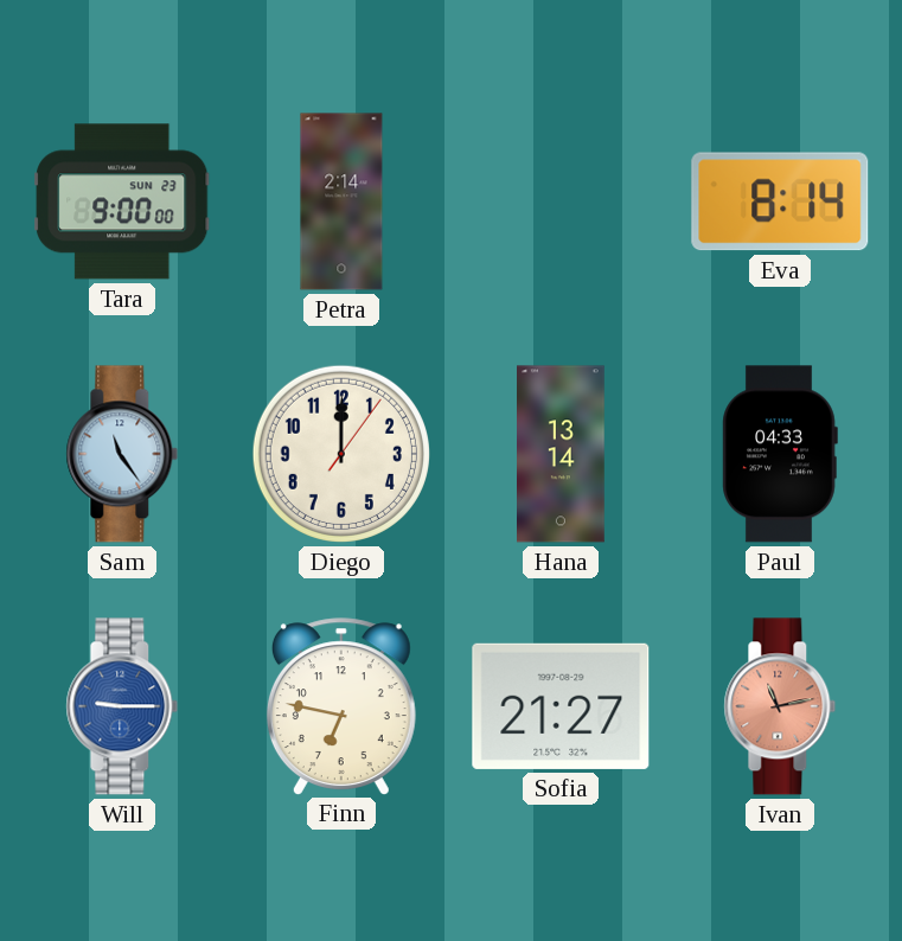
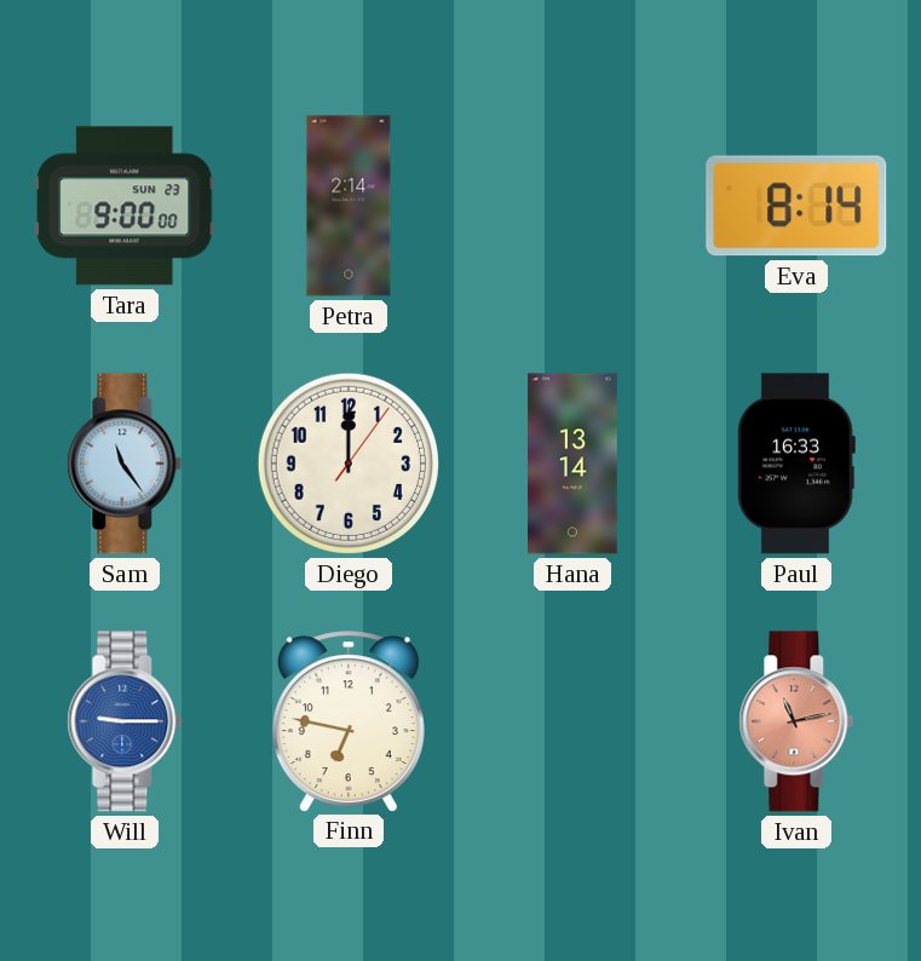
Paul: 04:33 -> 16:33 (796, 464)
Sofia: 21:27 -> none (561, 706)
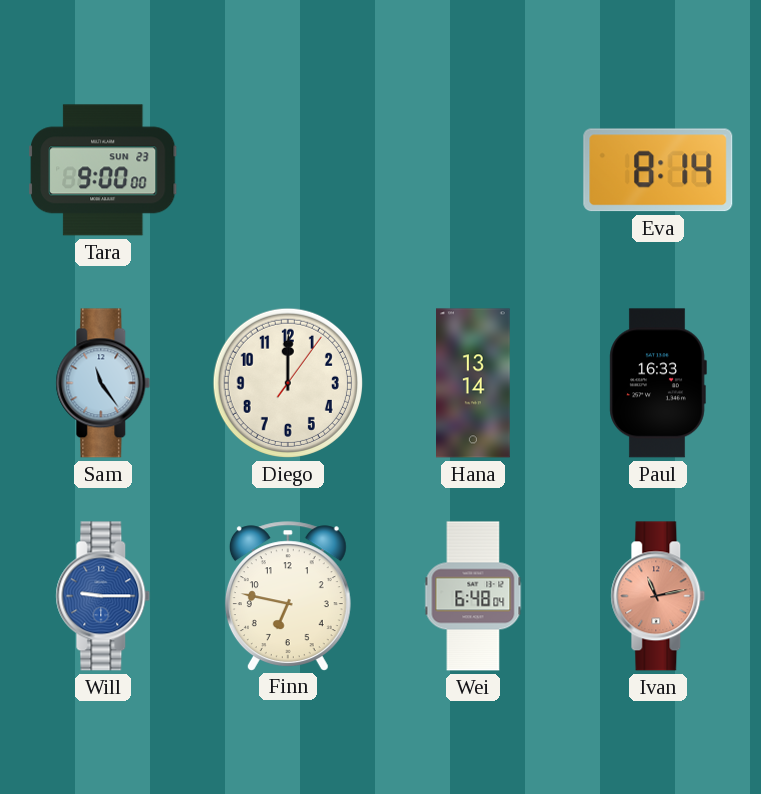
Petra: 2:14 -> none (349, 206)
Wei: none -> 6:48 (473, 596)
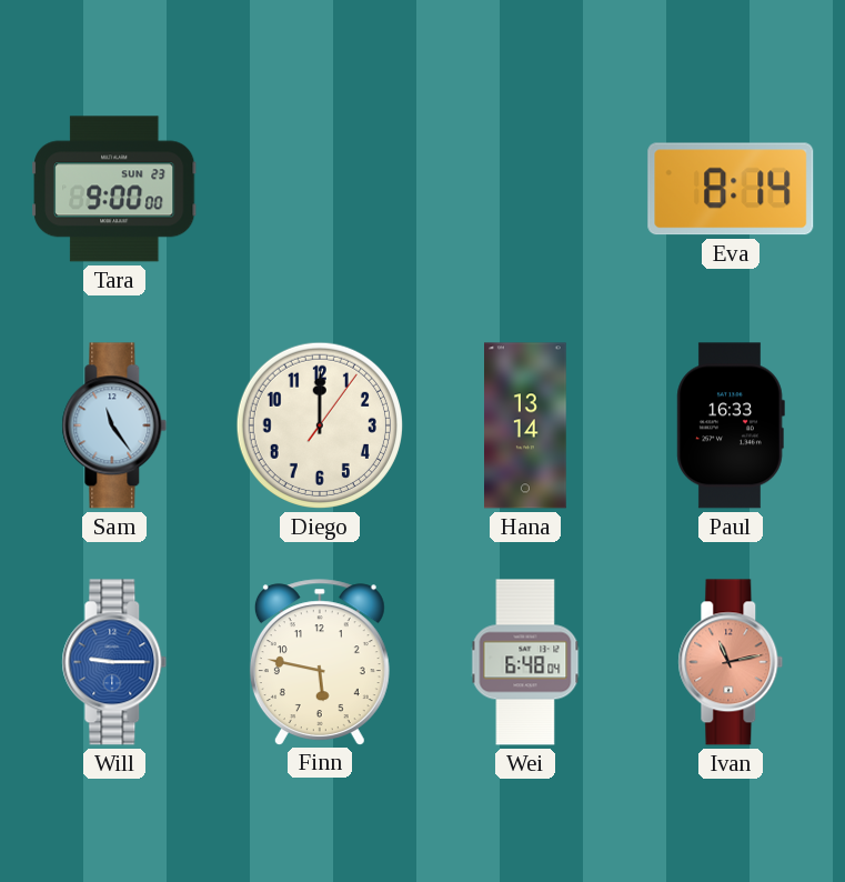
Finn: 6:47 -> 5:47 (320, 662)
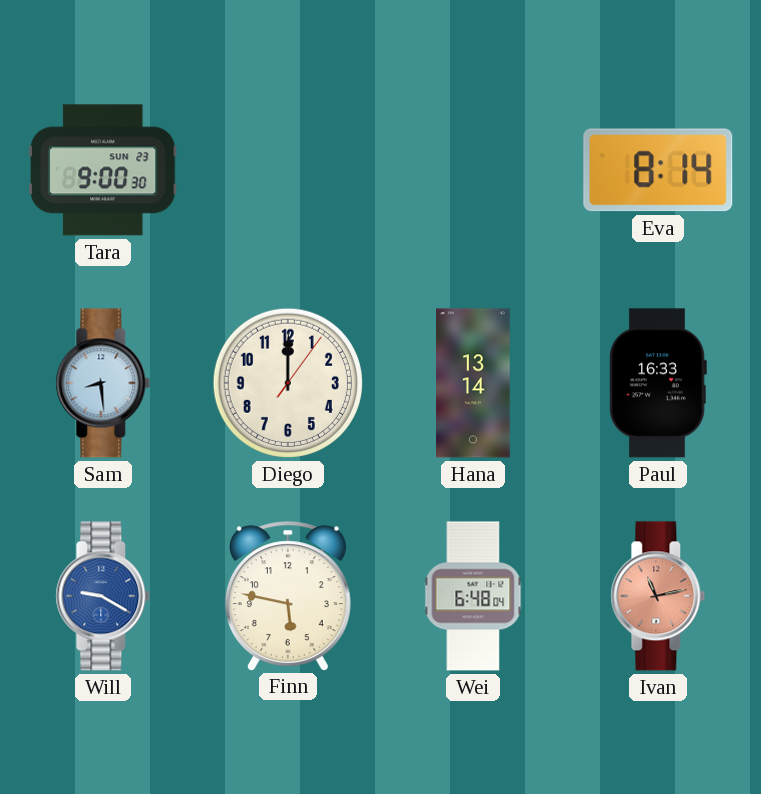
Tara: 9:00:00 -> 9:00:30 (103, 170)
Sam: 11:24 -> 8:29 (103, 383)
Will: 9:15 -> 9:20 (103, 596)
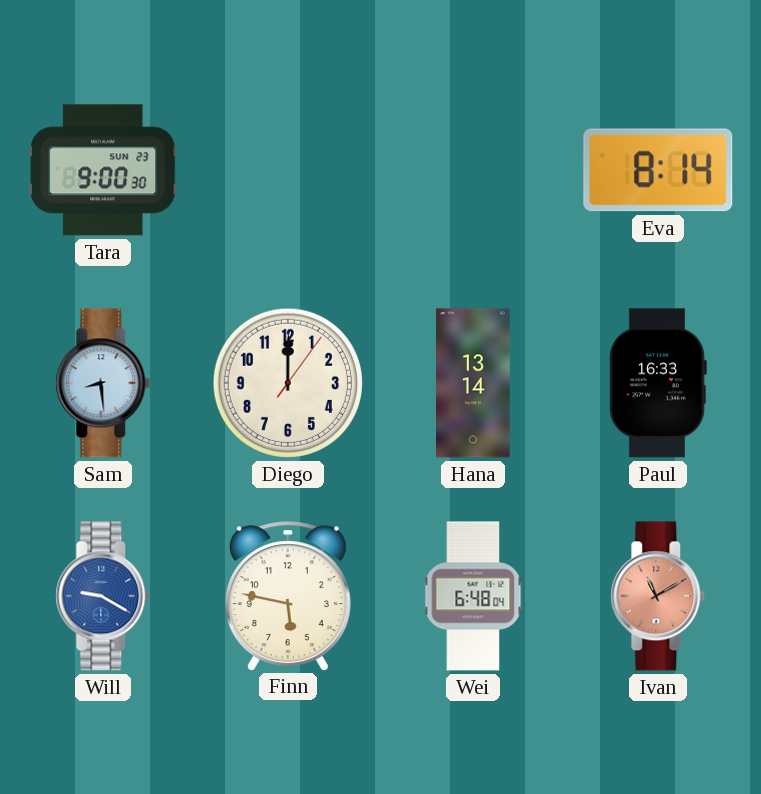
Ivan: 11:13 -> 11:10 (658, 596)
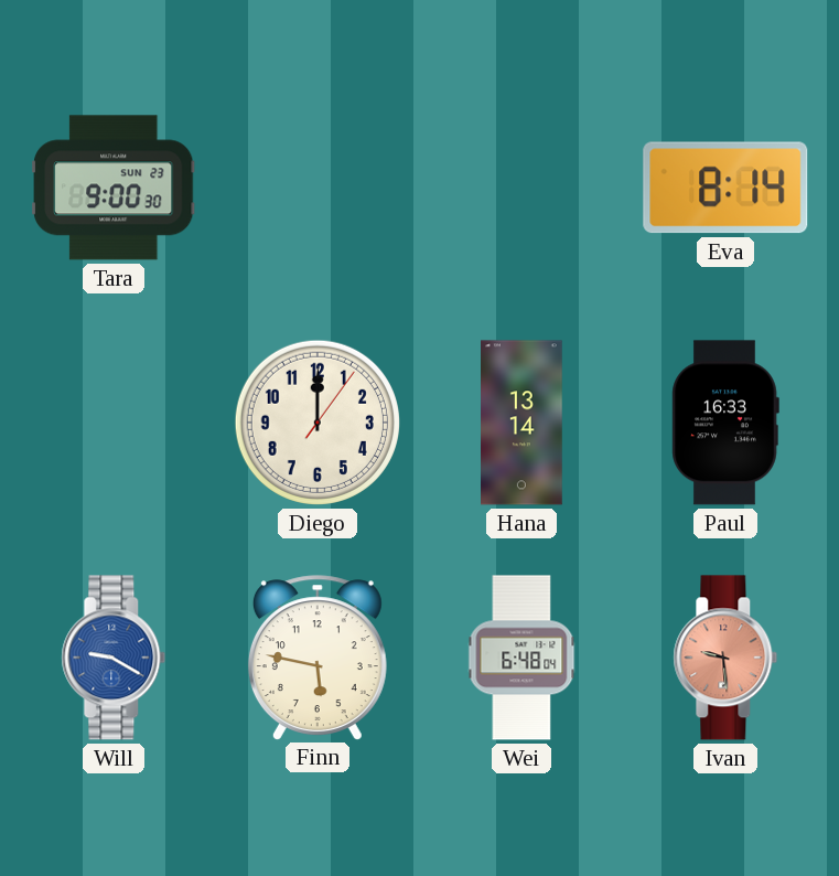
Sam: 8:29 -> none (103, 383)
Ivan: 11:10 -> 9:29 (725, 658)
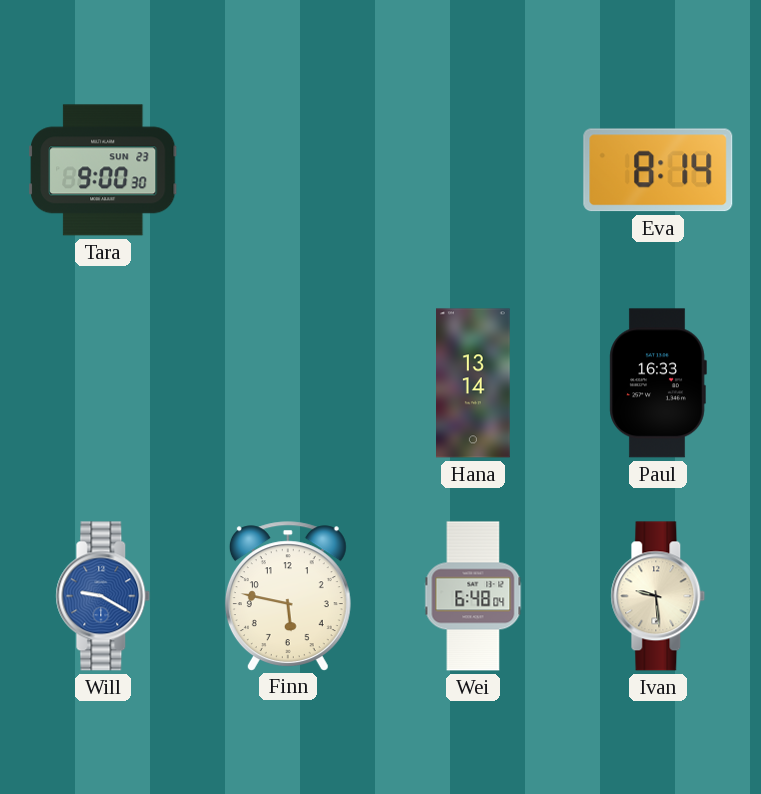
Diego: 12:00 -> none (318, 423)
Ivan dial: salmon -> cream (658, 596)
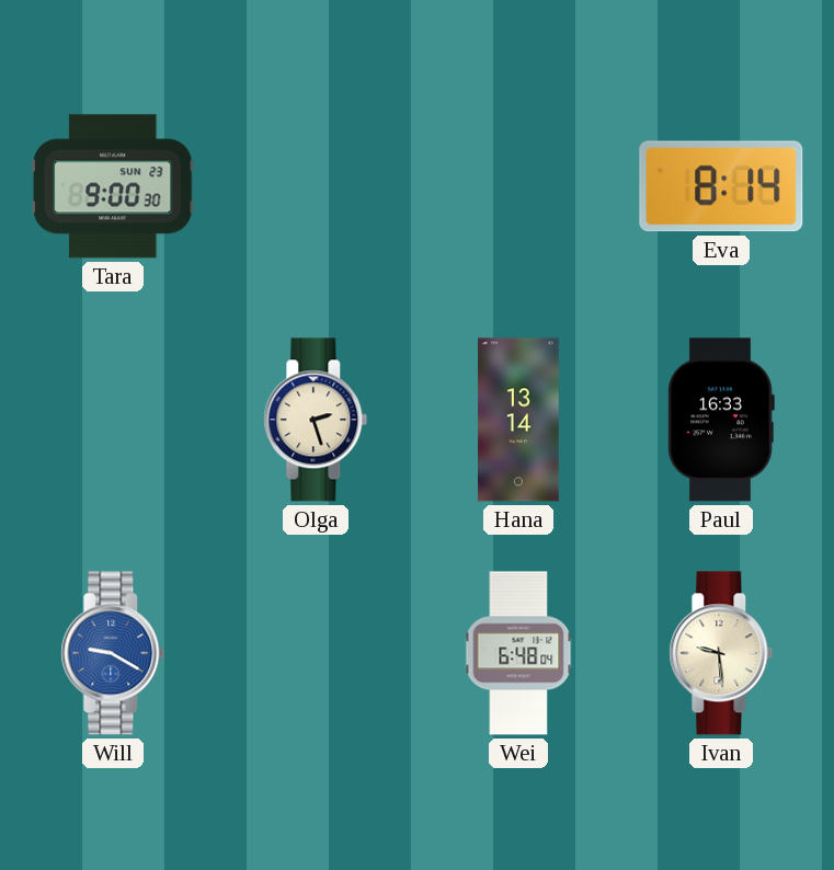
Olga: none -> 2:27 (316, 420)
Finn: 5:47 -> none (288, 596)
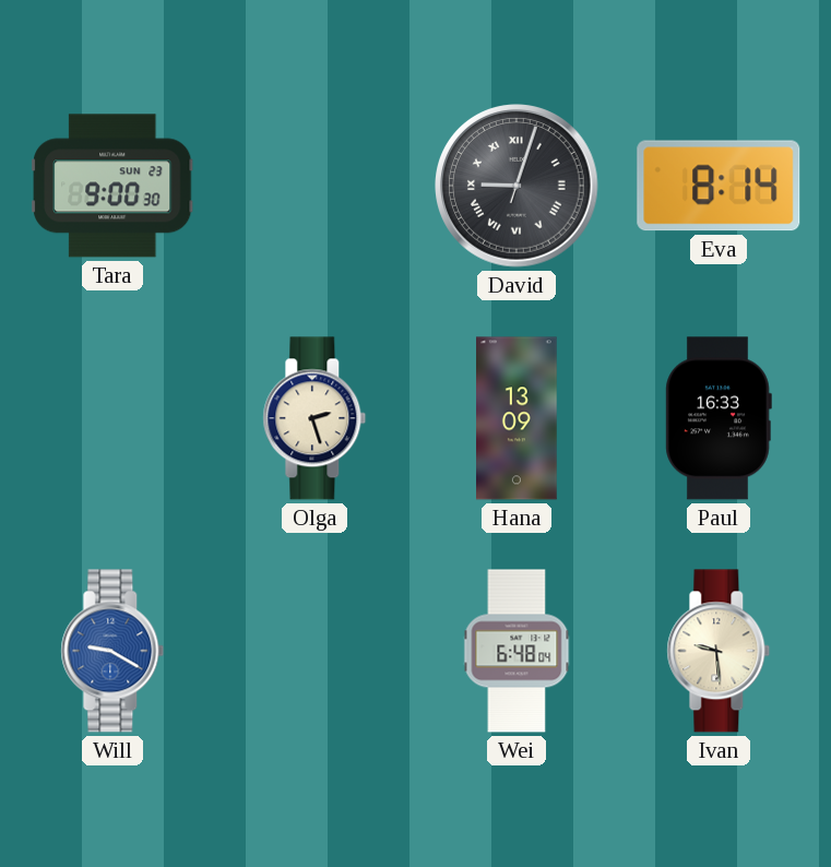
David: none -> 9:03 (517, 186)
Hana: 13:14 -> 13:09 (518, 418)
